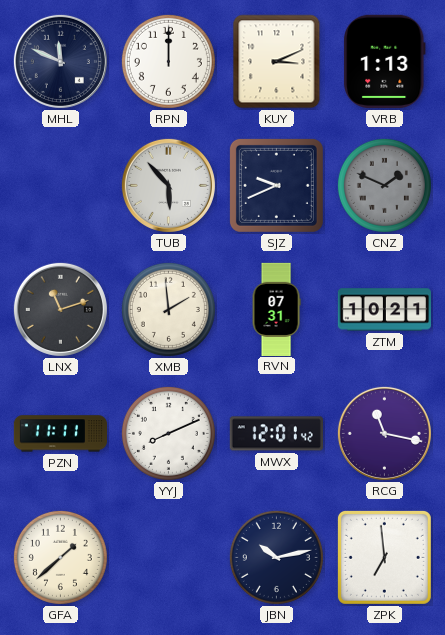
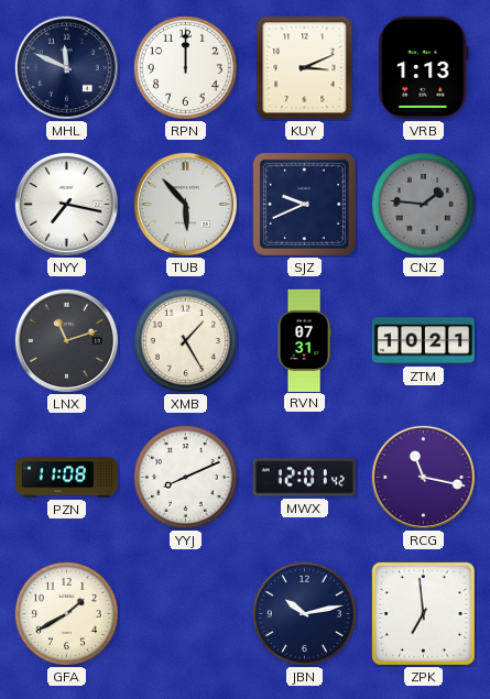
NYY: none -> 7:17 (66, 204)
CNZ: 1:49 -> 1:46 (423, 204)
XMB: 1:59 -> 1:25 (185, 340)
PZN: 11:11 -> 11:08 (66, 478)
GFA: 1:38 -> 1:40 (66, 613)
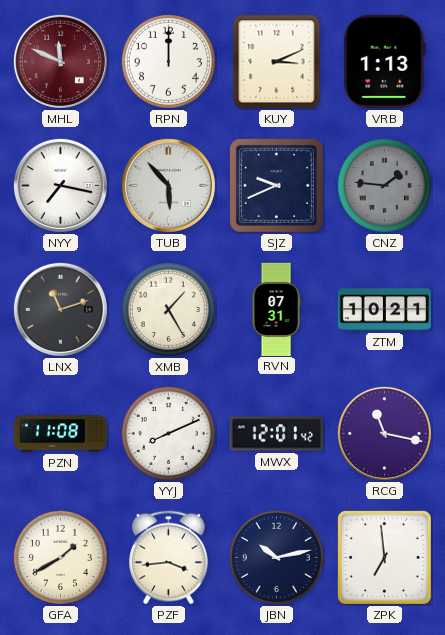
MHL dial: navy -> burgundy (60, 61)
PZF: none -> 3:44 (169, 558)
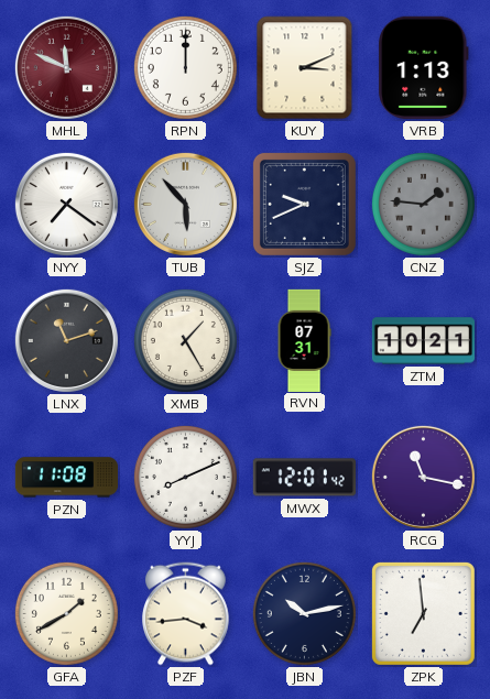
NYY: 7:17 -> 7:21 (66, 204)
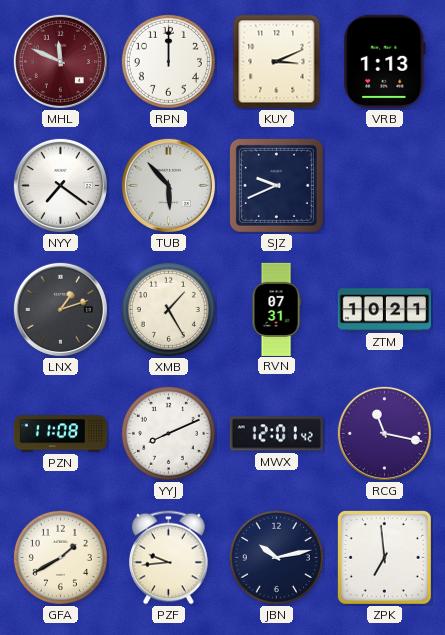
CNZ: 1:46 -> none (423, 204)
LNX: 11:12 -> 1:12 (60, 309)
PZF: 3:44 -> 9:44 (169, 558)
